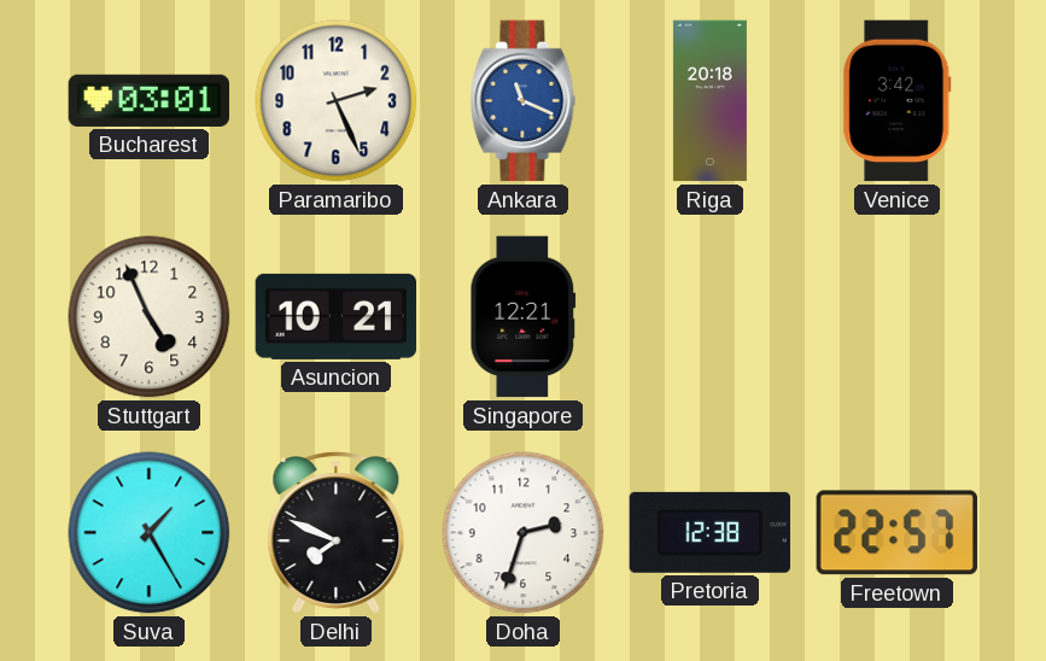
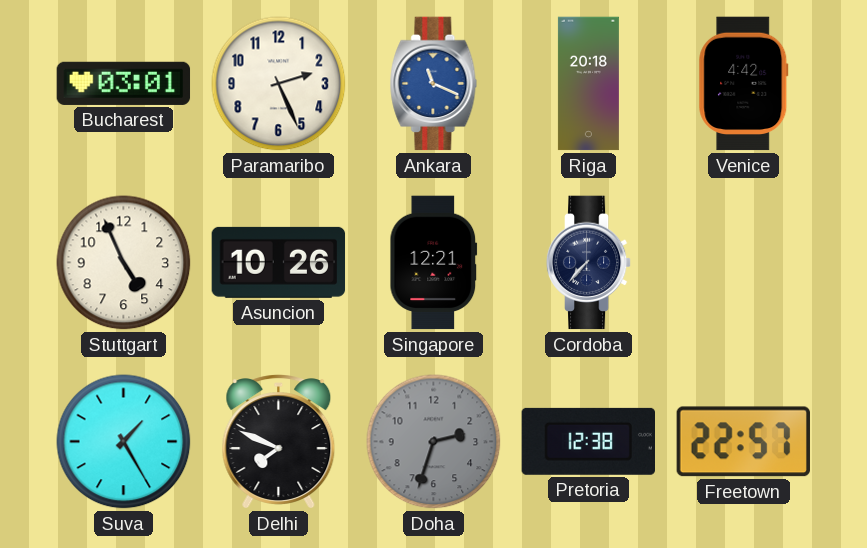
Venice: 3:42 -> 4:42 (744, 84)
Asuncion: 10:21 -> 10:26 (279, 262)
Cordoba: none -> 7:37 (589, 263)
Doha dial: white -> grey (434, 442)
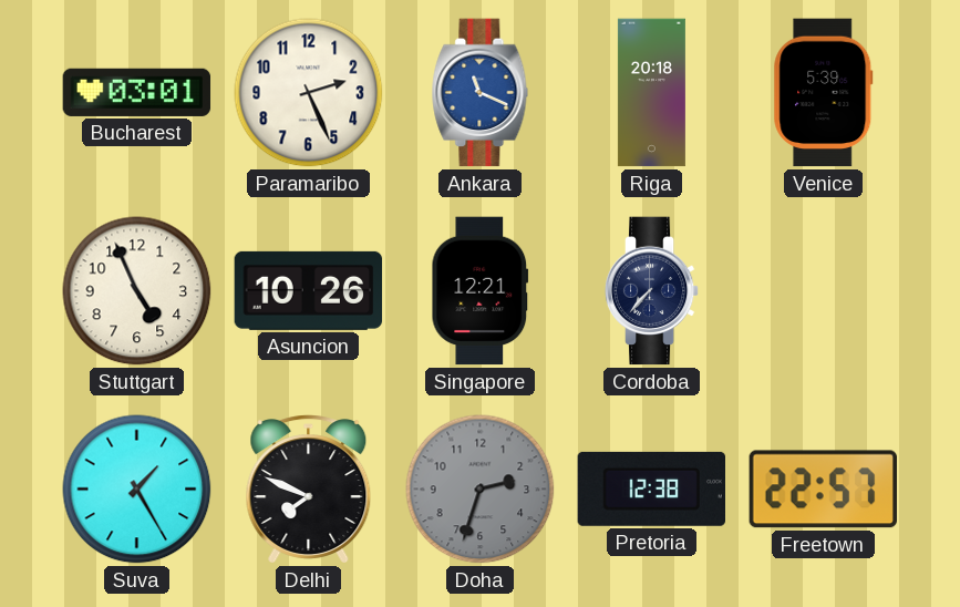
Venice: 4:42 -> 5:39 (824, 93)
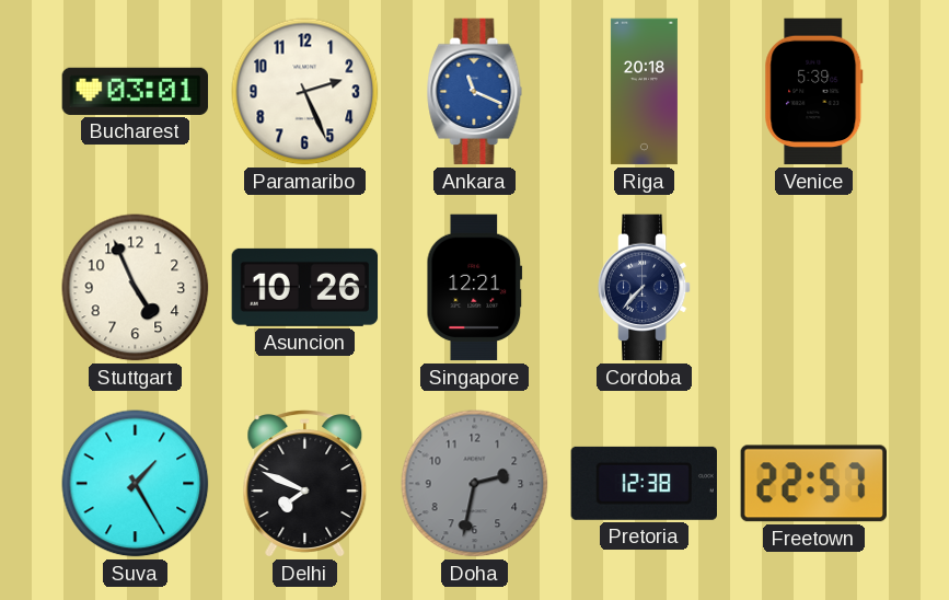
Doha: 2:33 -> 2:32 (475, 484)
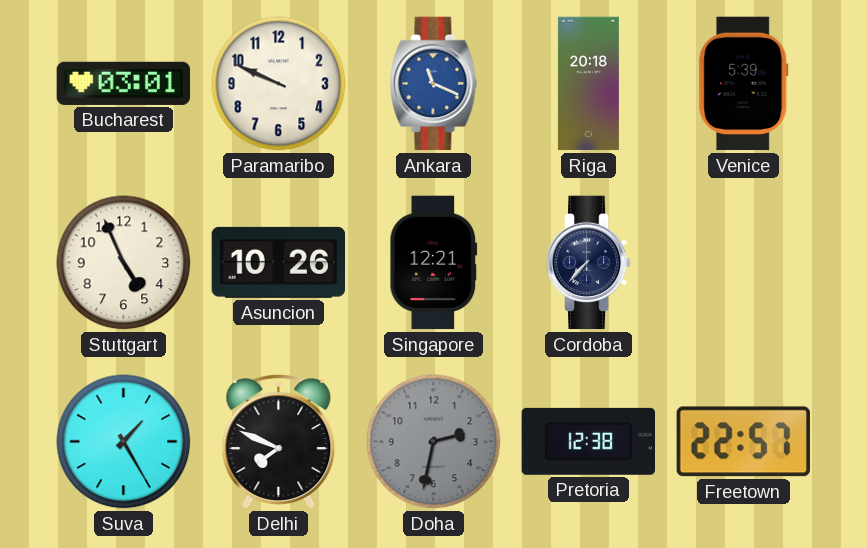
Paramaribo: 2:26 -> 9:49 (279, 84)
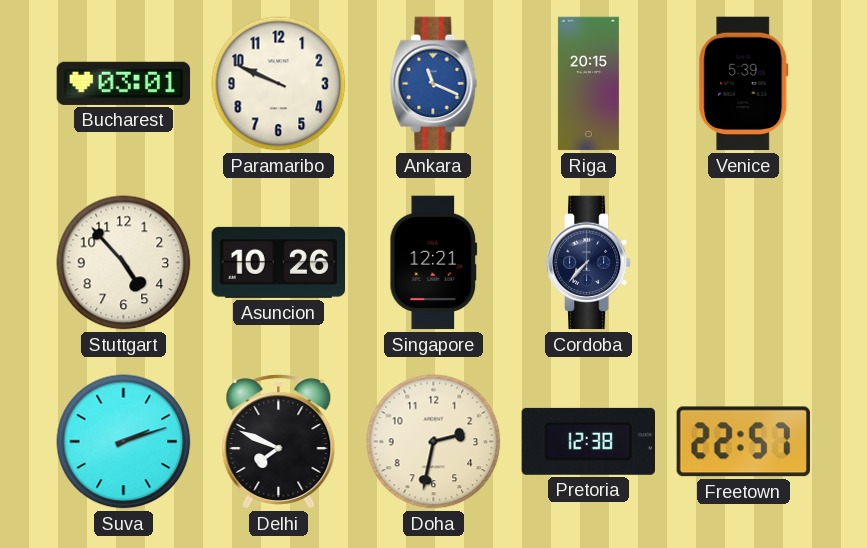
Riga: 20:18 -> 20:15 (588, 84)
Stuttgart: 4:56 -> 4:53 (124, 263)
Suva: 1:25 -> 2:12 (124, 442)
Doha dial: grey -> cream (434, 442)
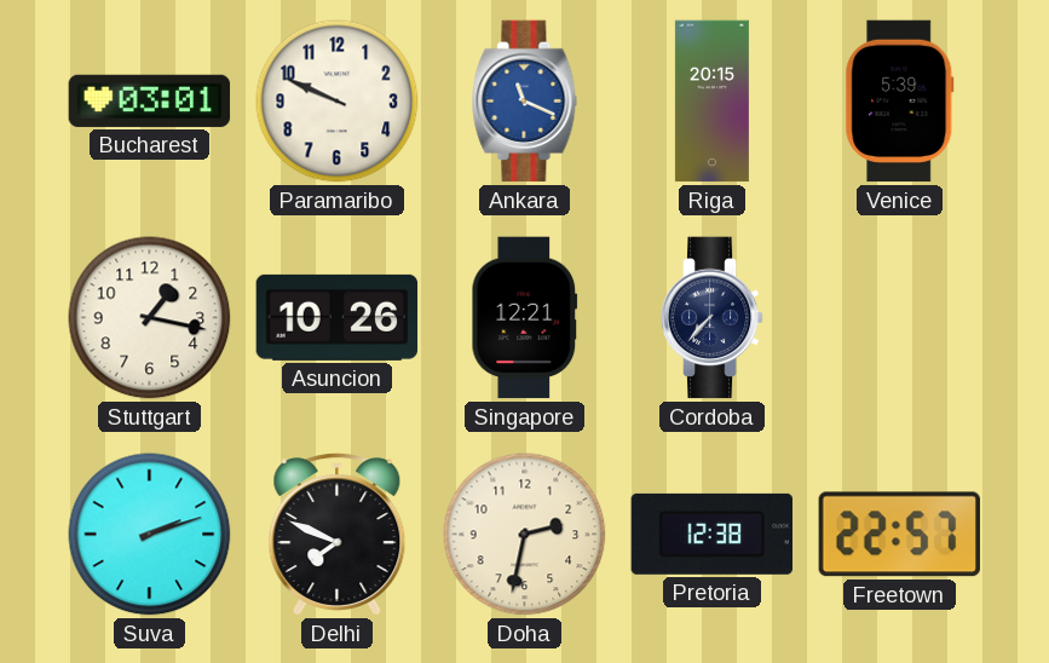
Stuttgart: 4:53 -> 1:17 (150, 318)
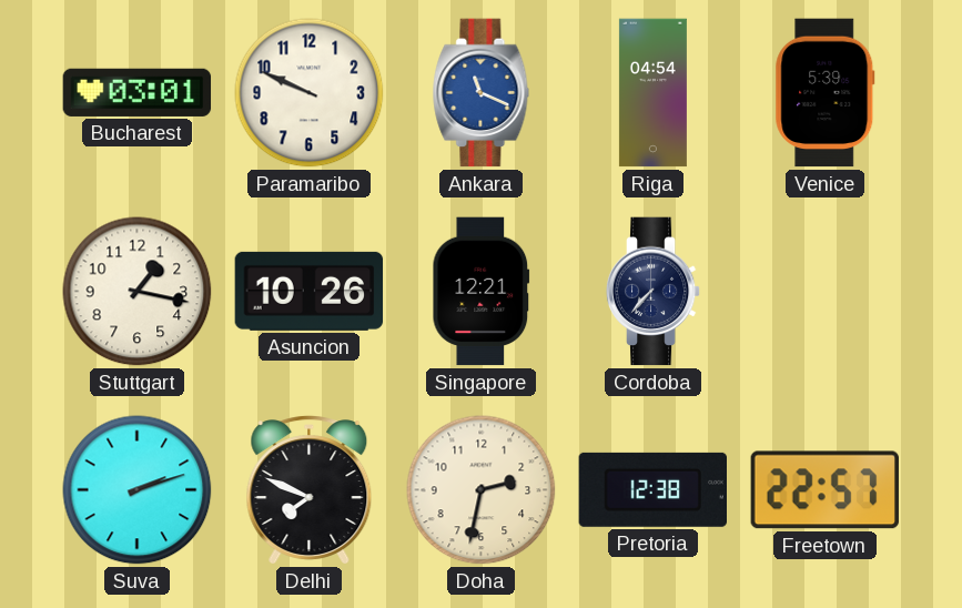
Riga: 20:15 -> 04:54 (652, 93)
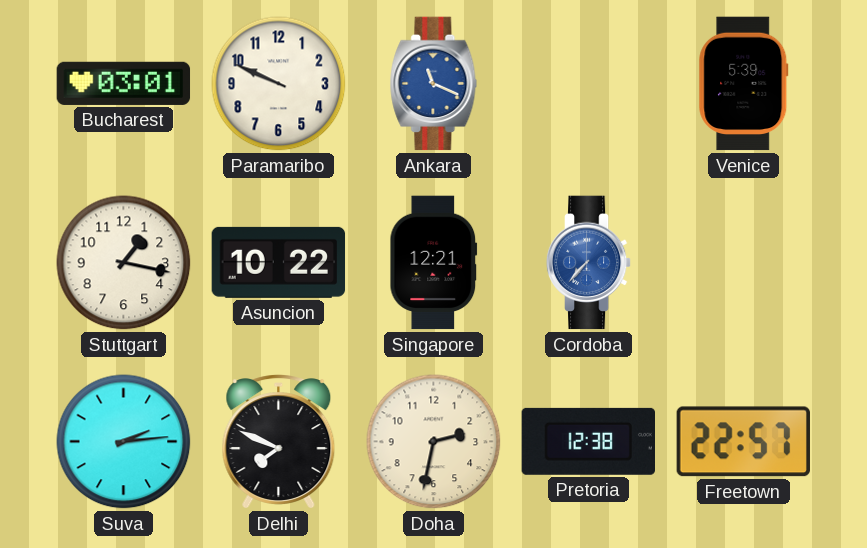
Riga: 04:54 -> none (652, 93)
Asuncion: 10:26 -> 10:22 (279, 262)
Cordoba dial: navy -> blue (589, 263)
Suva: 2:12 -> 2:14 (124, 442)
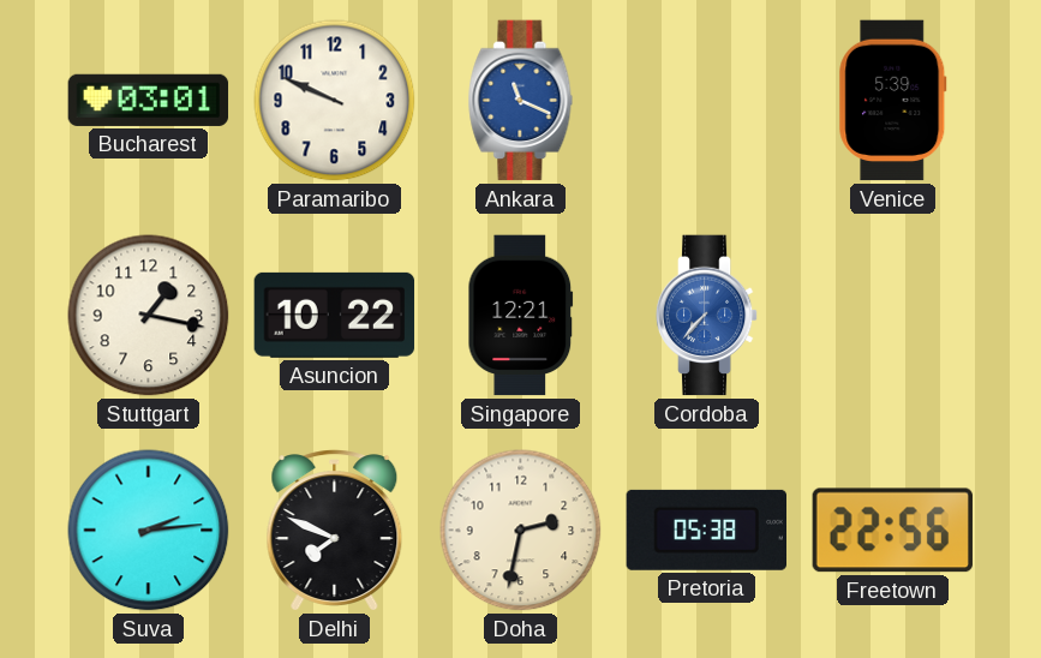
Pretoria: 12:38 -> 05:38 (706, 530)
Freetown: 22:57 -> 22:56 (892, 531)
